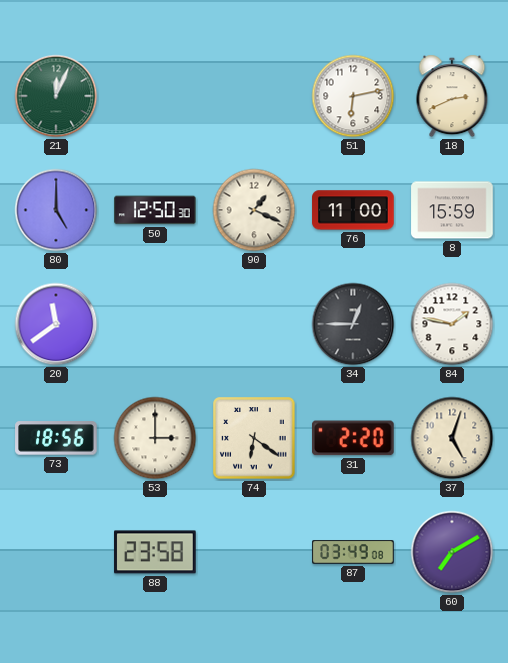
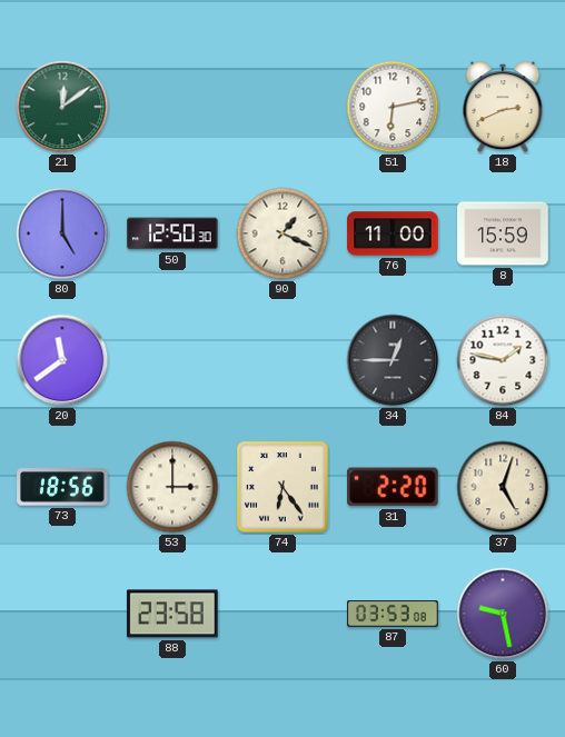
21: 12:04 -> 12:09 (62, 107)
74: 6:21 -> 6:24 (282, 487)
87: 03:49 -> 03:53 (393, 614)
60: 7:10 -> 9:28 (503, 614)
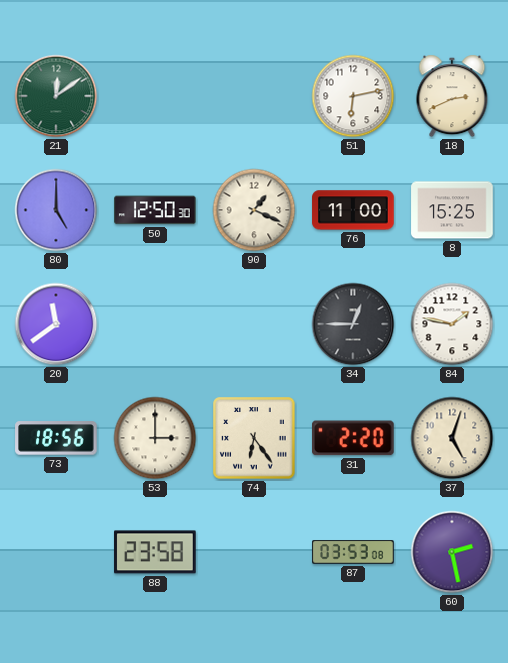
8: 15:59 -> 15:25 (452, 210)
60: 9:28 -> 2:28 (452, 552)
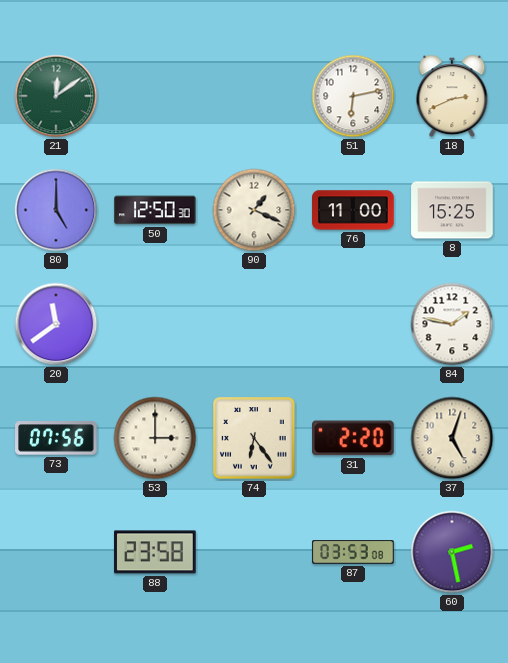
34: 12:45 -> none (353, 324)
73: 18:56 -> 07:56 (56, 438)
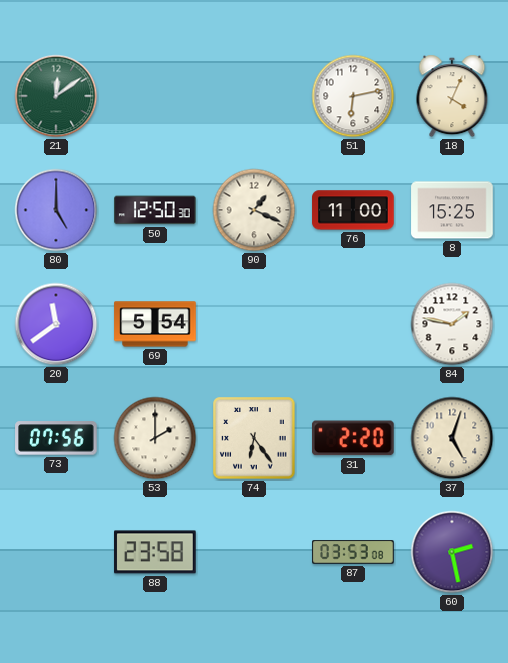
18: 2:41 -> 4:04 (452, 96)
69: none -> 5:54 (155, 324)
53: 3:00 -> 2:00 (155, 438)
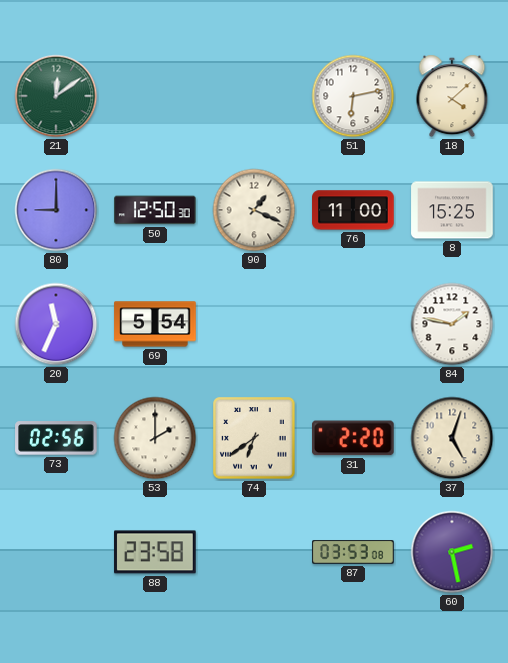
18: 4:04 -> 4:08 (452, 96)
80: 5:00 -> 9:00 (56, 210)
20: 11:39 -> 11:34 (56, 324)
73: 07:56 -> 02:56 (56, 438)
74: 6:24 -> 6:39 (254, 438)
